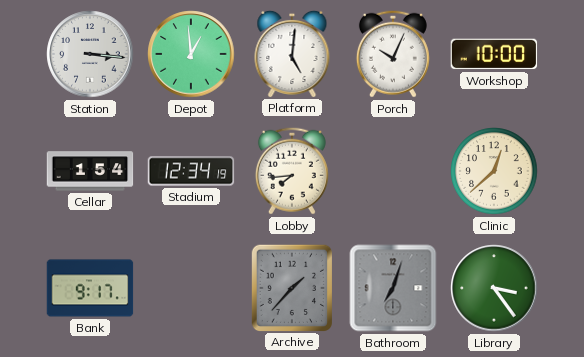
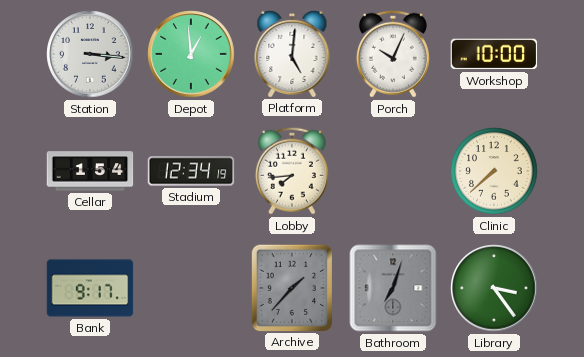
Clinic: 12:38 -> 7:38 (494, 171)
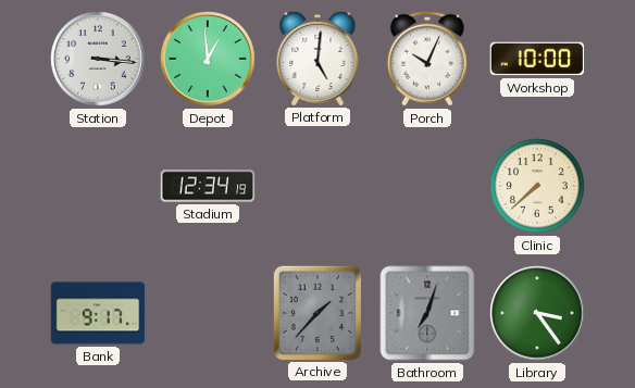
Cellar: 1:54 -> none (90, 171)
Lobby: 7:44 -> none (292, 171)
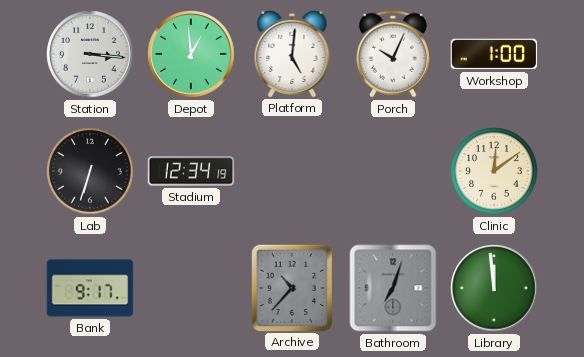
Workshop: 10:00 -> 1:00 (494, 54)
Lab: none -> 6:33 (90, 171)
Clinic: 7:38 -> 12:09 (494, 171)
Archive: 1:37 -> 10:37 (291, 287)
Library: 3:24 -> 11:59 (494, 288)
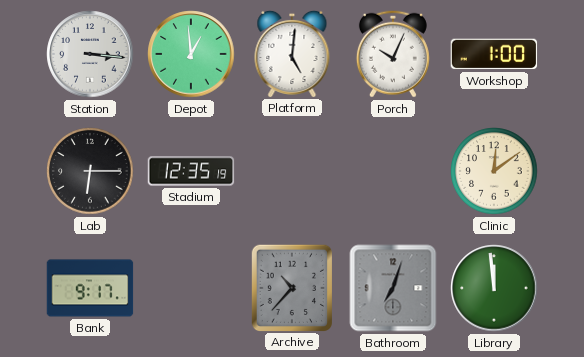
Lab: 6:33 -> 6:15 (90, 171)
Stadium: 12:34 -> 12:35 (191, 171)
